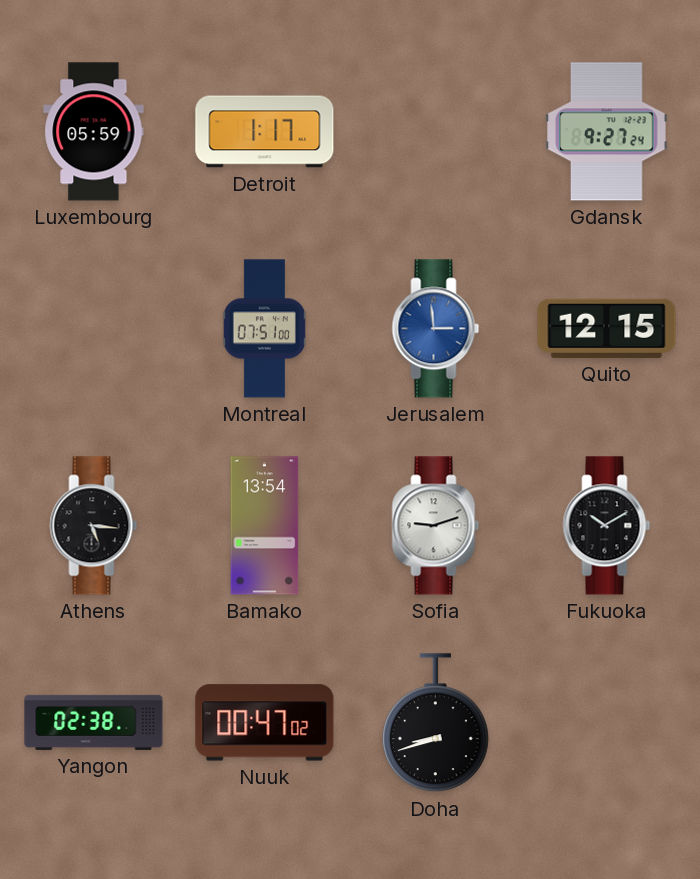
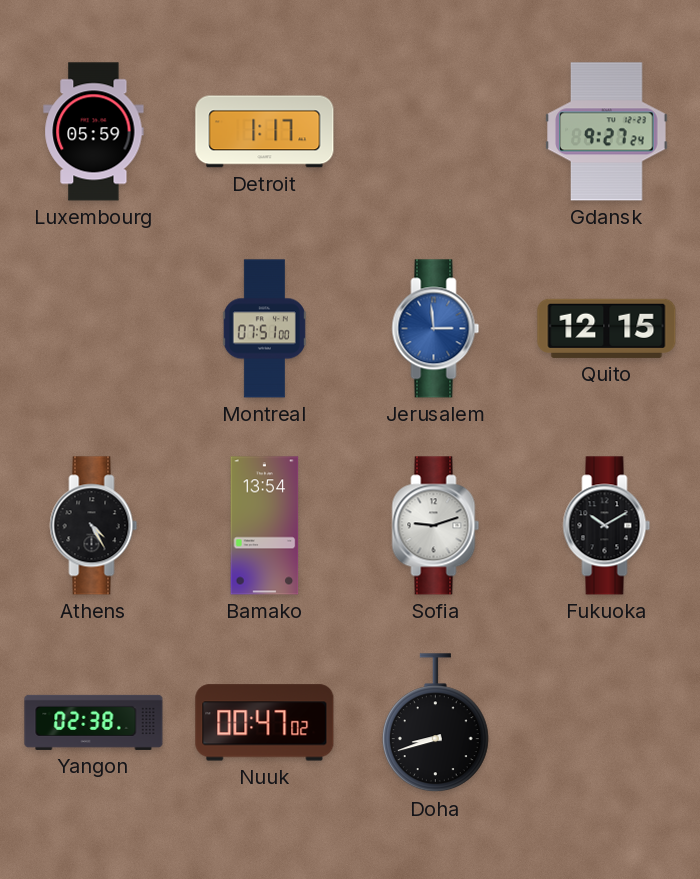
Athens: 5:16 -> 4:25 (94, 526)
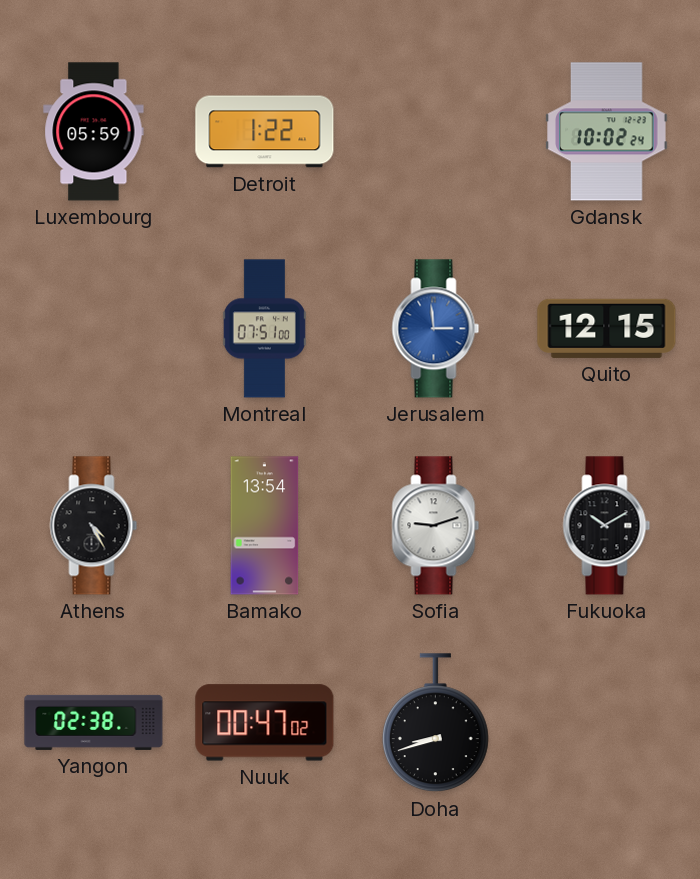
Detroit: 1:17 -> 1:22 (265, 132)
Gdansk: 9:27 -> 10:02 (607, 132)
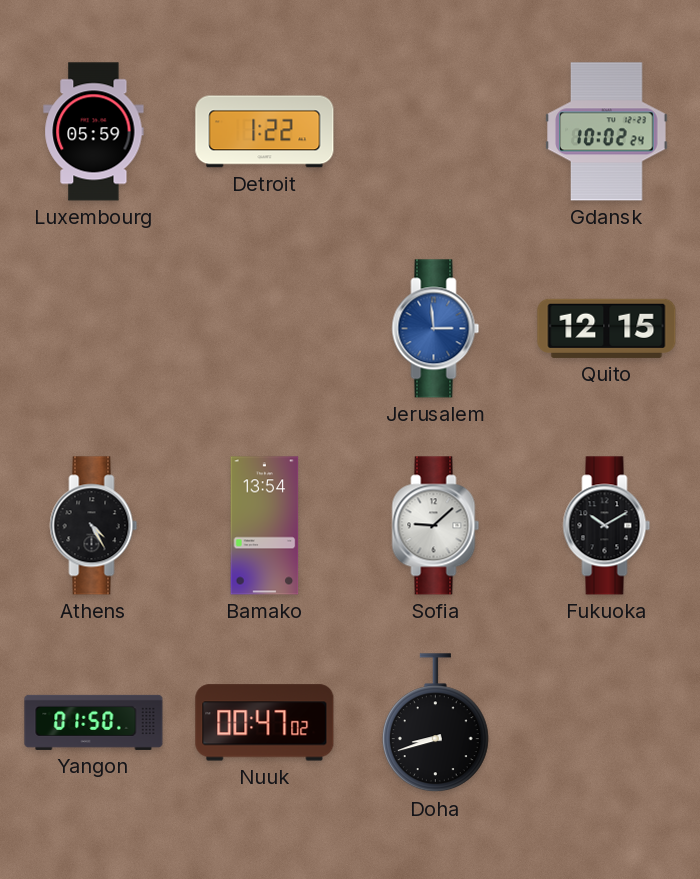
Montreal: 07:51 -> none (264, 329)
Sofia: 9:12 -> 9:08 (436, 526)
Yangon: 02:38 -> 01:50 (94, 722)
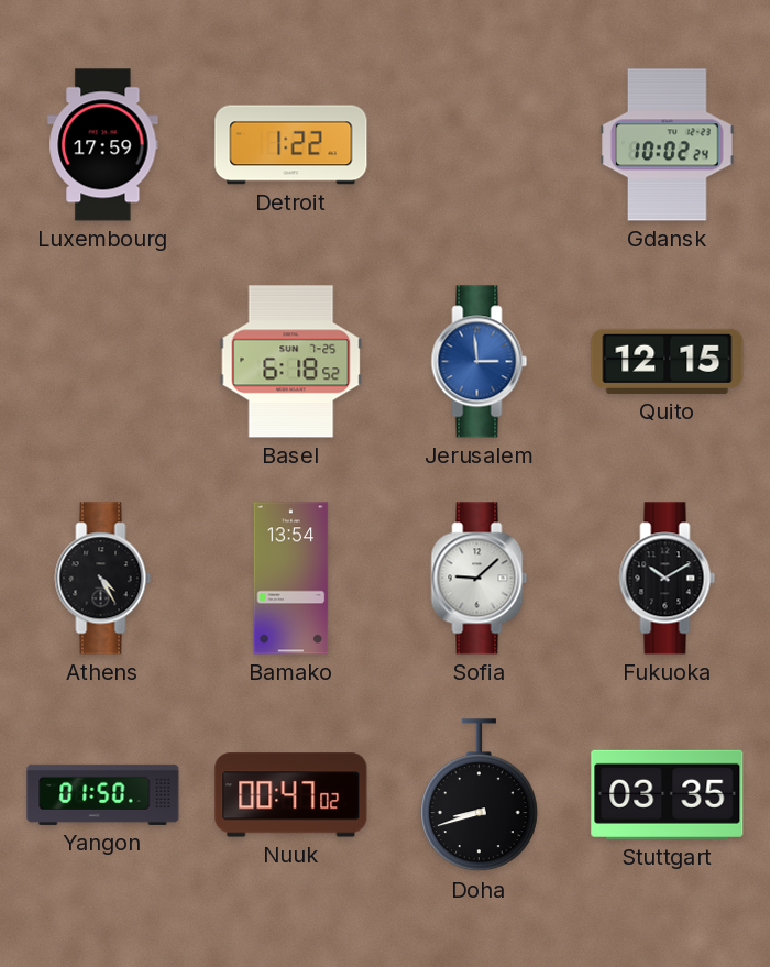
Luxembourg: 05:59 -> 17:59 (103, 145)
Basel: none -> 6:18 (291, 362)
Stuttgart: none -> 03:35 (668, 794)
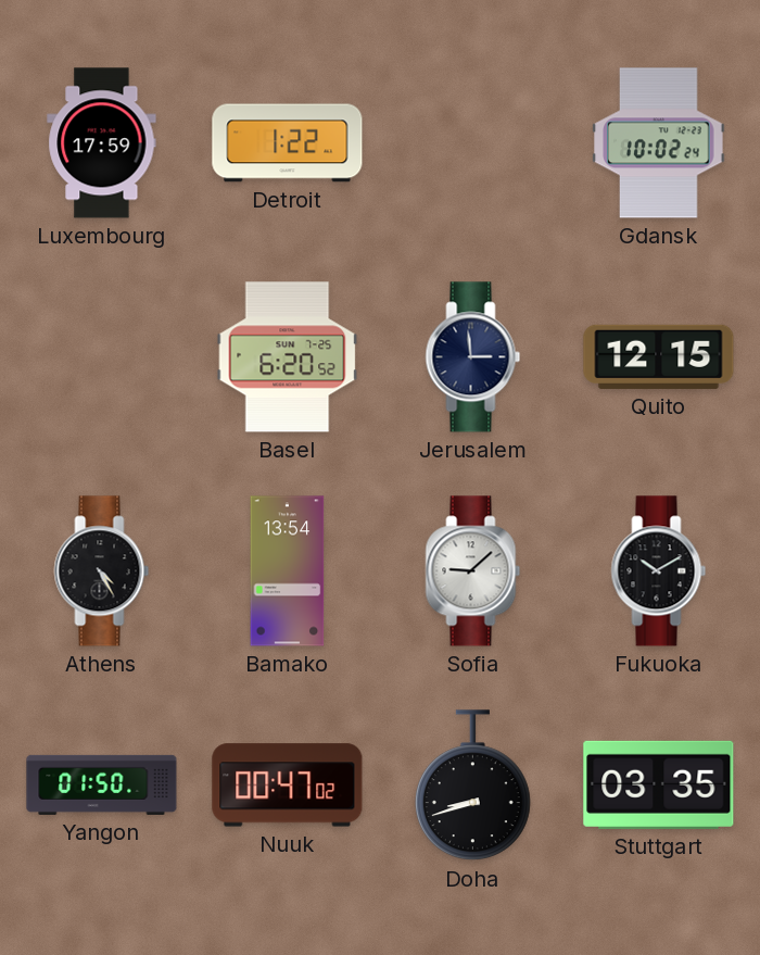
Basel: 6:18 -> 6:20 (288, 357)
Jerusalem dial: blue -> navy (473, 357)
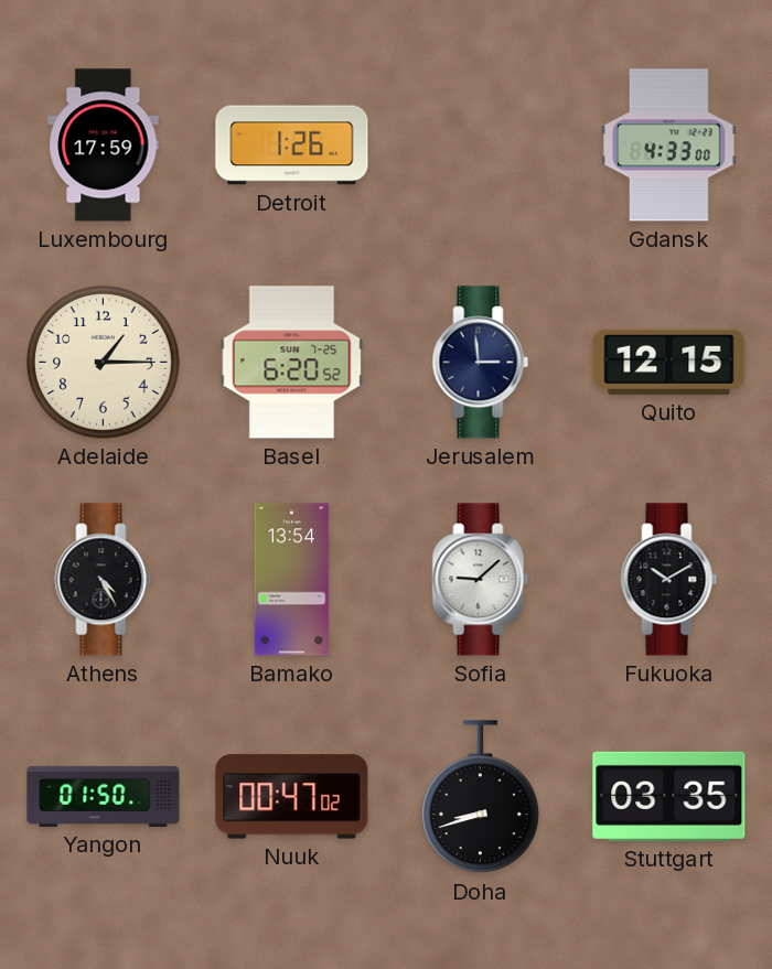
Detroit: 1:22 -> 1:26 (292, 146)
Gdansk: 10:02 -> 4:33 (669, 146)
Adelaide: none -> 1:15 (104, 363)
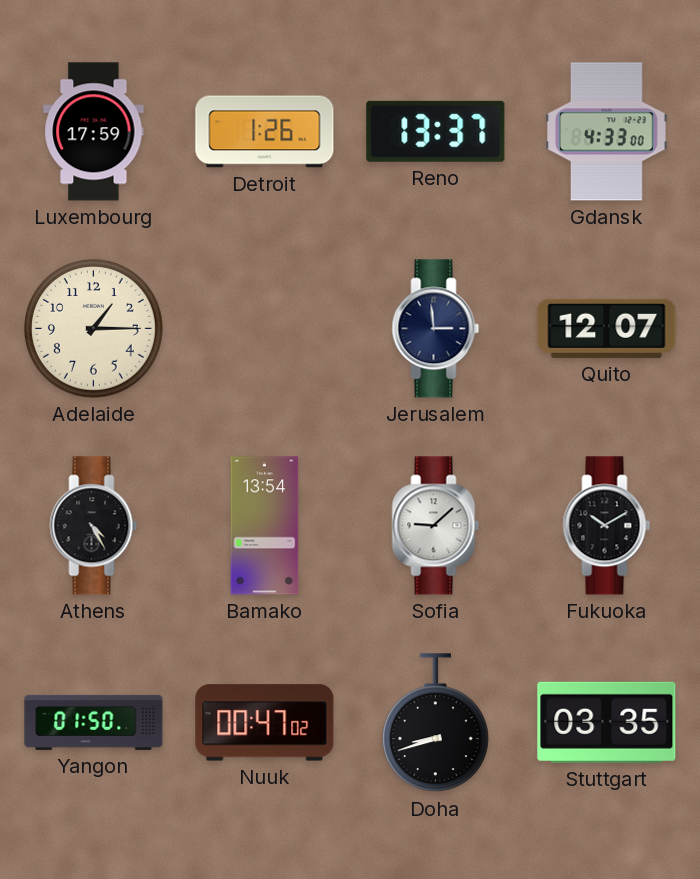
Reno: none -> 13:37 (436, 131)
Basel: 6:20 -> none (292, 363)
Quito: 12:15 -> 12:07 (607, 328)
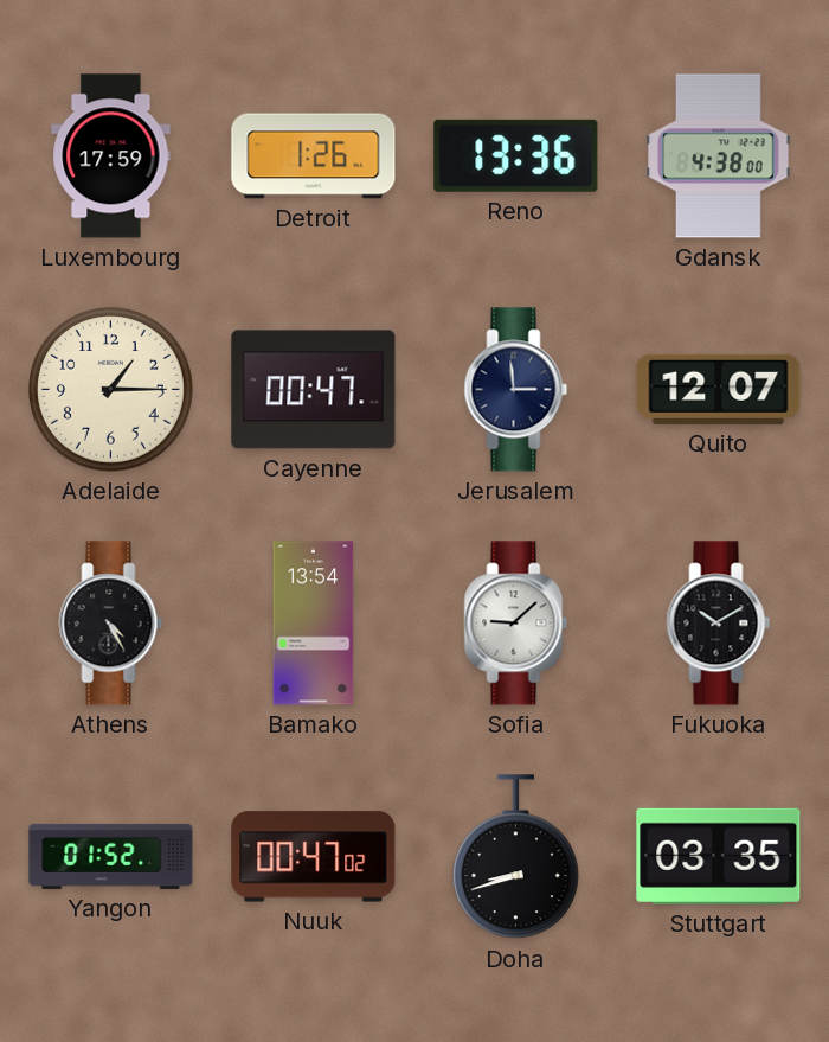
Reno: 13:37 -> 13:36 (516, 155)
Gdansk: 4:33 -> 4:38 (719, 156)
Cayenne: none -> 00:47 (314, 390)
Yangon: 01:50 -> 01:52 (111, 856)
